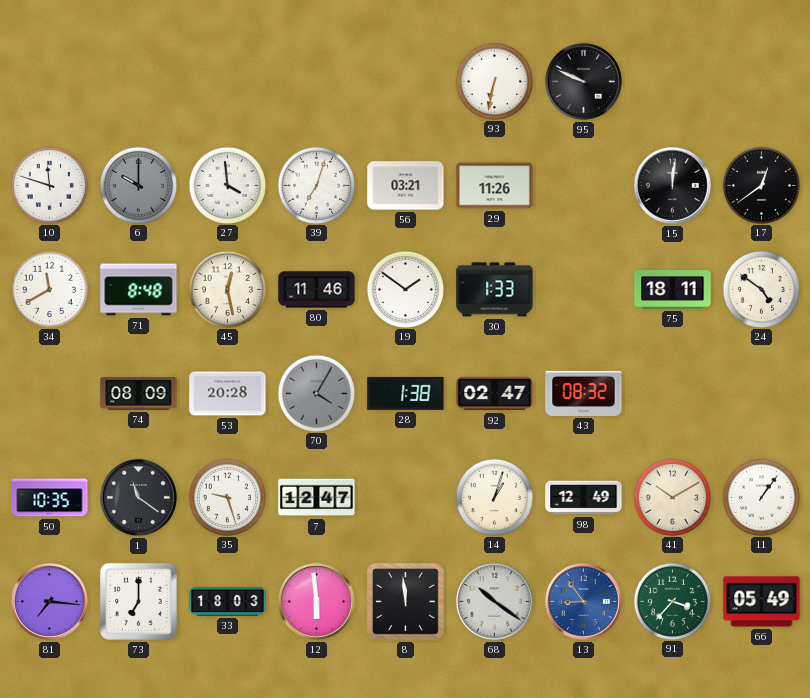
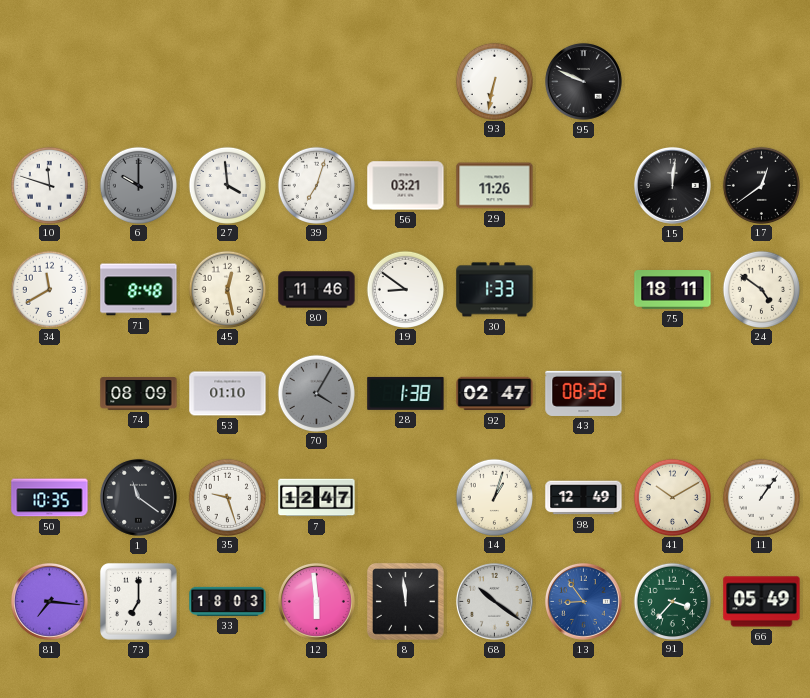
19: 1:51 -> 8:51 (405, 289)
53: 20:28 -> 01:10 (228, 394)
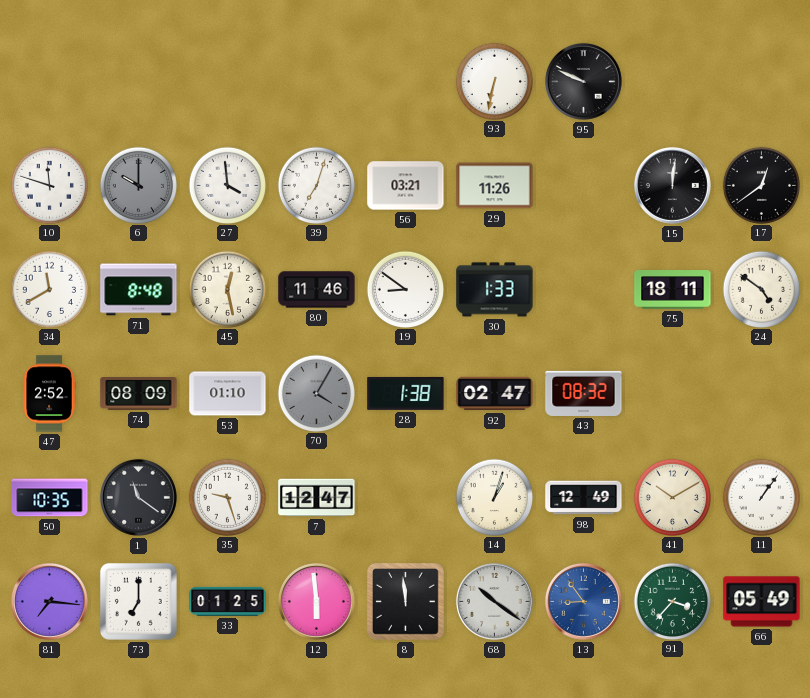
47: none -> 2:52 (49, 394)
33: 18:03 -> 01:25 (228, 601)
